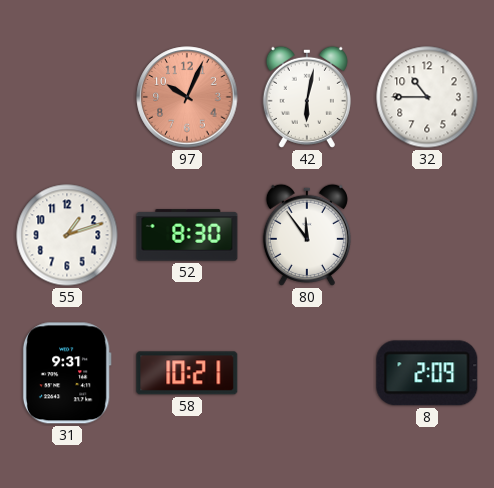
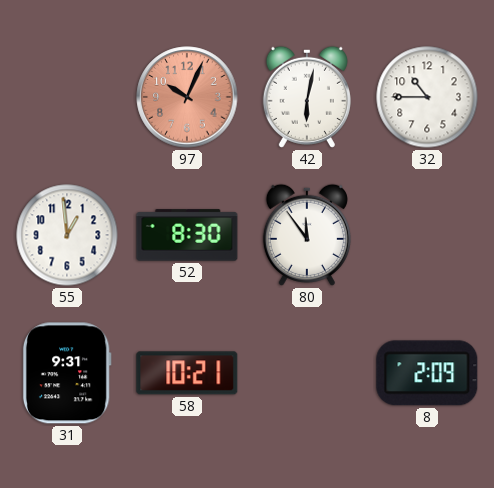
55: 1:12 -> 12:59 (67, 235)
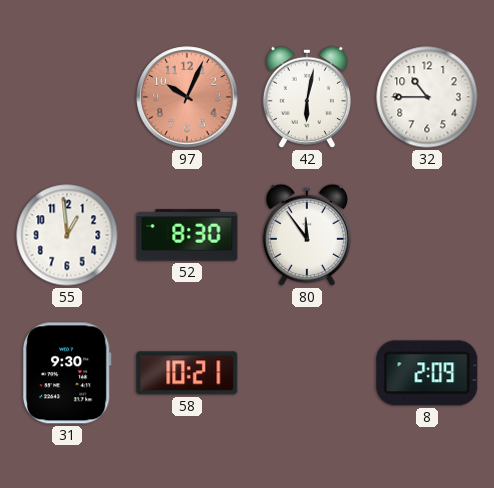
31: 9:31 -> 9:30 (67, 373)
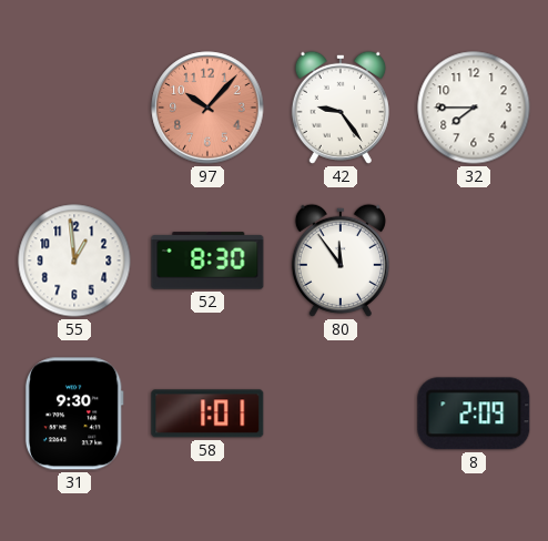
97: 10:04 -> 10:07 (207, 108)
42: 6:02 -> 9:24 (341, 108)
32: 10:45 -> 7:45 (474, 108)
58: 10:21 -> 1:01 (207, 414)
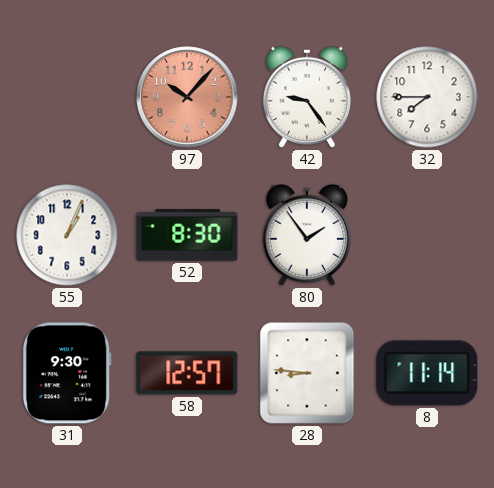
55: 12:59 -> 1:04 (67, 235)
80: 11:54 -> 1:54 (307, 235)
58: 1:01 -> 12:57 (187, 373)
28: none -> 8:46 (307, 373)
8: 2:09 -> 11:14 (427, 373)
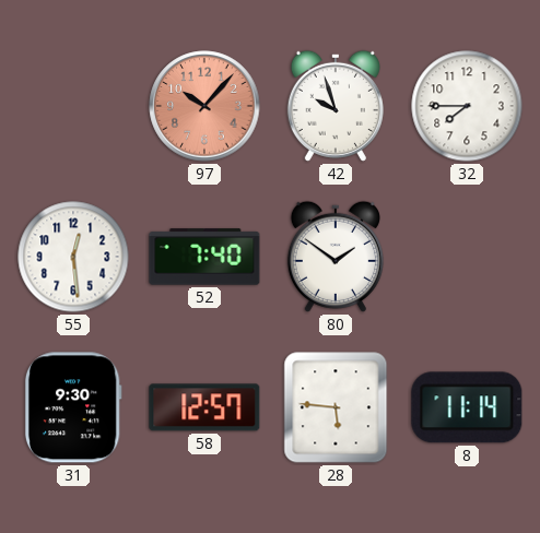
42: 9:24 -> 9:57 (336, 106)
55: 1:04 -> 12:29 (73, 257)
52: 8:30 -> 7:40 (204, 257)
80: 1:54 -> 1:51 (336, 257)
28: 8:46 -> 5:46 (336, 407)
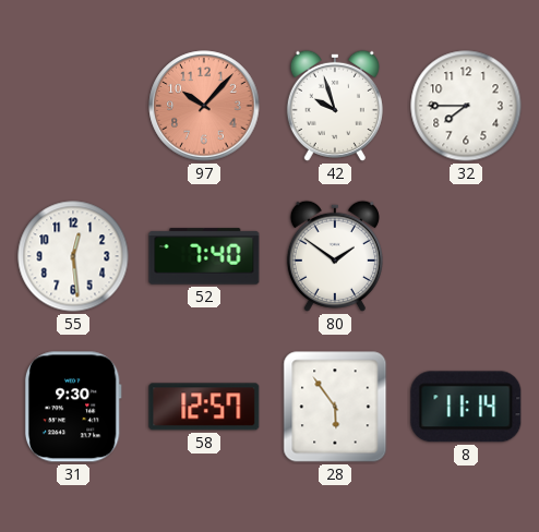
28: 5:46 -> 5:54 (335, 407)
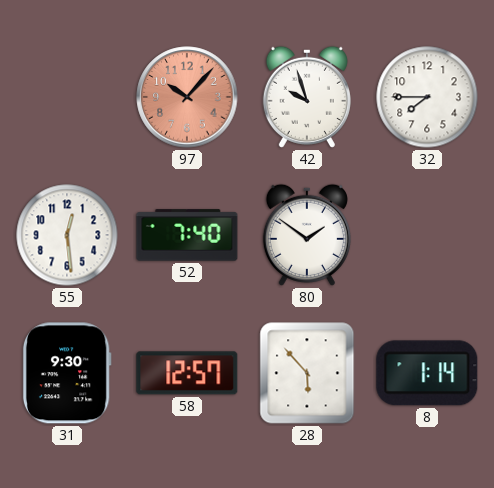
28: 5:54 -> 5:53 (307, 373)
8: 11:14 -> 1:14 (427, 373)
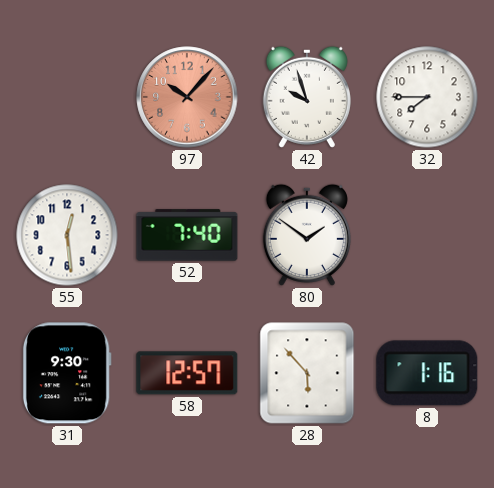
8: 1:14 -> 1:16 (427, 373)
